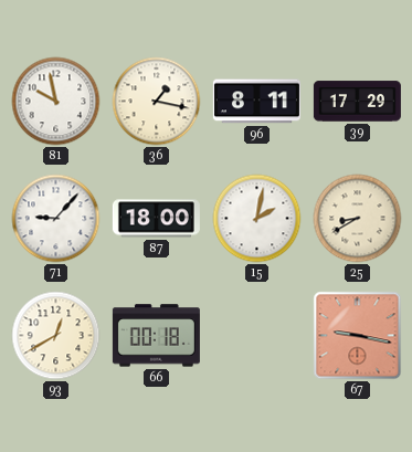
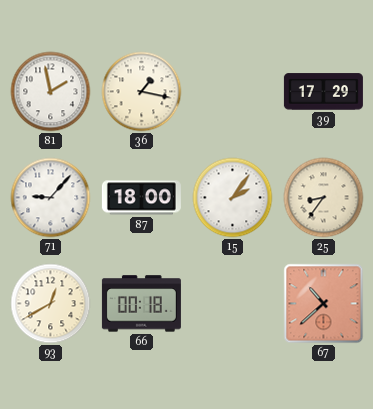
81: 9:58 -> 1:58 (51, 92)
96: 8:11 -> none (256, 102)
15: 2:02 -> 2:06 (233, 198)
25: 8:40 -> 8:36 (324, 198)
67: 9:17 -> 10:38 (324, 304)
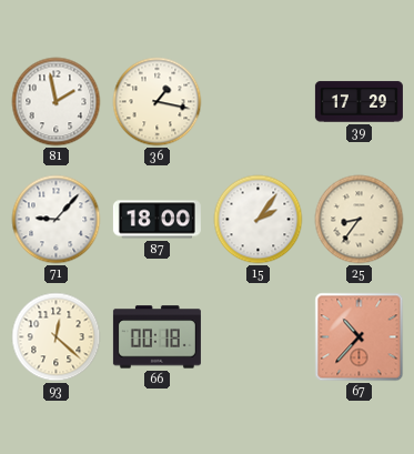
93: 12:40 -> 12:22 (57, 337)
67: 10:38 -> 10:37 (360, 337)
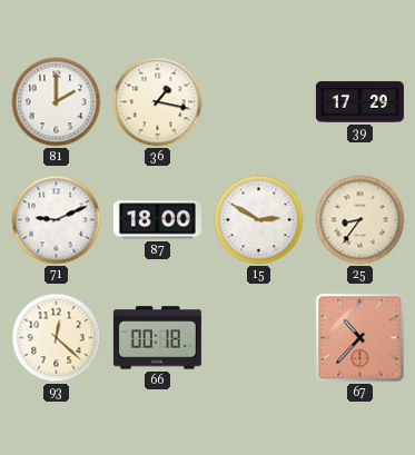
81: 1:58 -> 2:00 (57, 102)
71: 9:07 -> 9:11 (57, 220)
15: 2:06 -> 2:50 (259, 220)
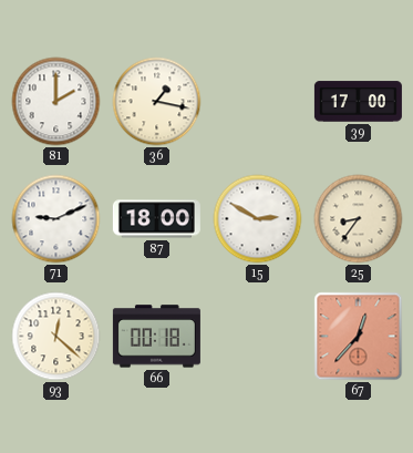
39: 17:29 -> 17:00 (358, 102)
67: 10:37 -> 12:37 (359, 337)
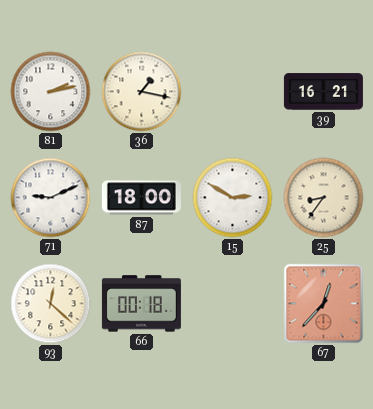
81: 2:00 -> 2:13 (51, 92)
39: 17:00 -> 16:21 (323, 92)
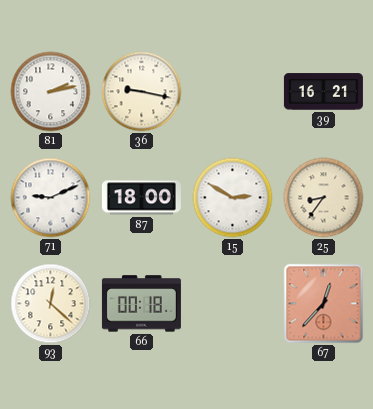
36: 1:17 -> 9:17 (142, 92)
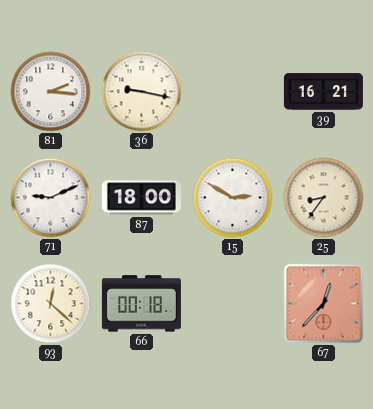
81: 2:13 -> 2:16 (51, 92)
